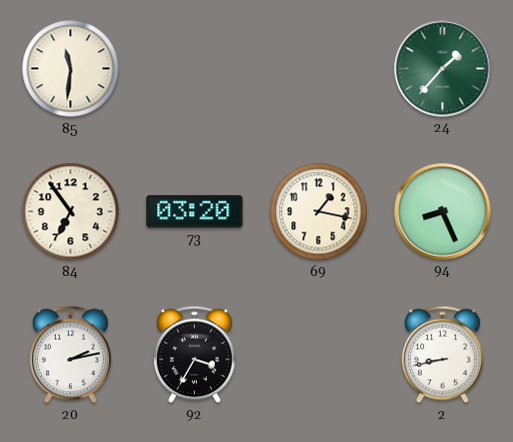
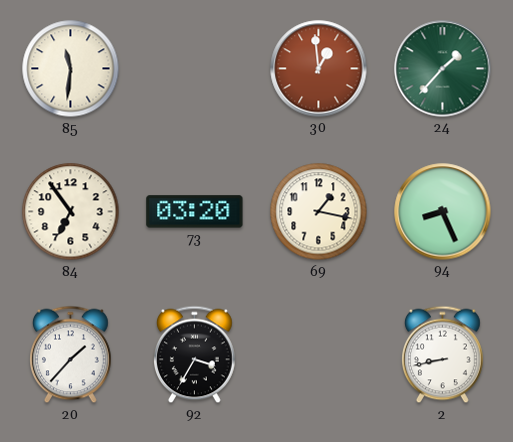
30: none -> 12:59 (319, 69)
20: 2:13 -> 1:37 (71, 355)
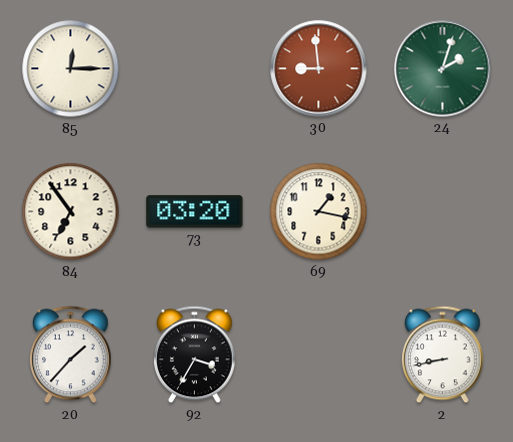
85: 11:31 -> 12:15 (71, 69)
30: 12:59 -> 8:59 (319, 69)
24: 1:37 -> 2:03 (443, 69)
94: 8:26 -> none (443, 212)
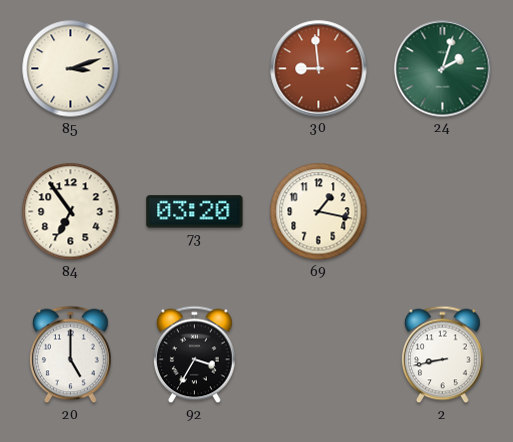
85: 12:15 -> 3:12 (71, 69)
20: 1:37 -> 5:00 (71, 355)
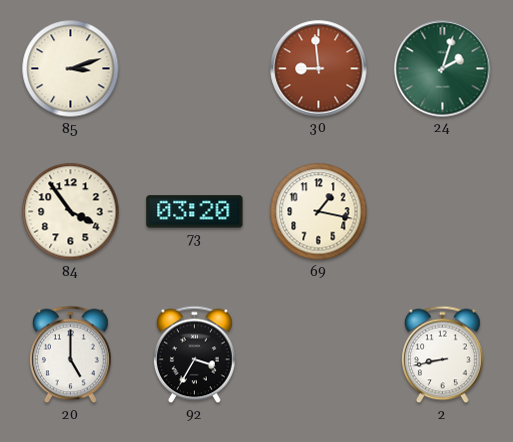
84: 6:54 -> 3:54 (71, 212)
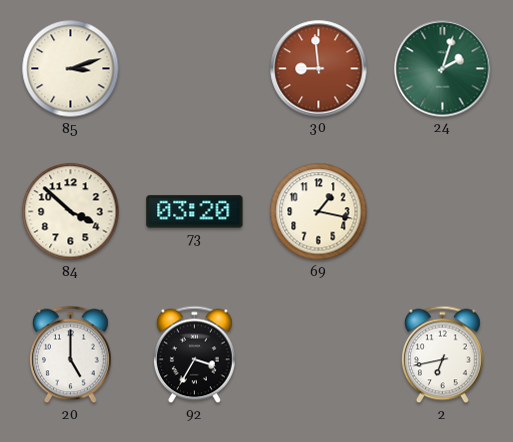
84: 3:54 -> 3:52 (71, 212)
2: 8:43 -> 6:43 (443, 355)
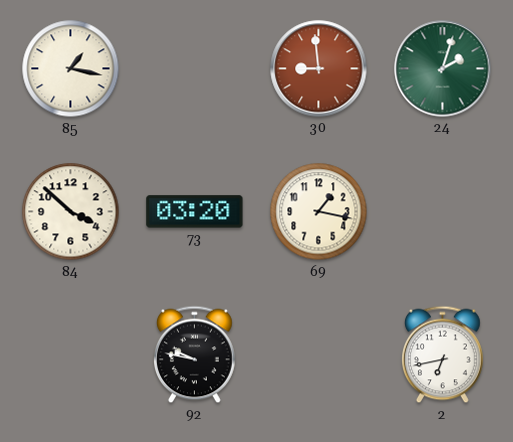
85: 3:12 -> 1:17 (71, 69)
20: 5:00 -> none (71, 355)
92: 3:35 -> 9:47 (195, 355)
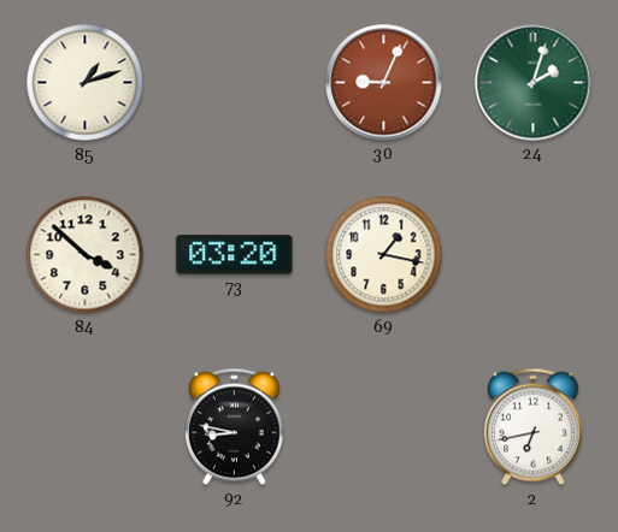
85: 1:17 -> 1:12 (86, 83)
30: 8:59 -> 9:04 (384, 83)
92: 9:47 -> 8:47 (235, 427)
